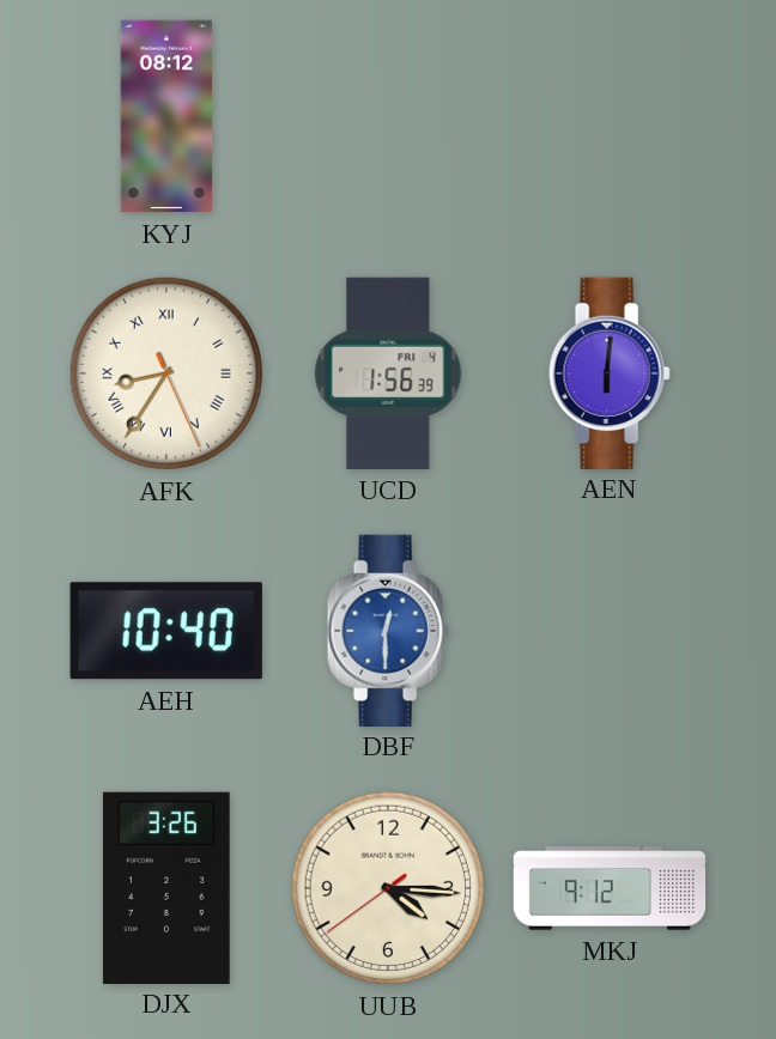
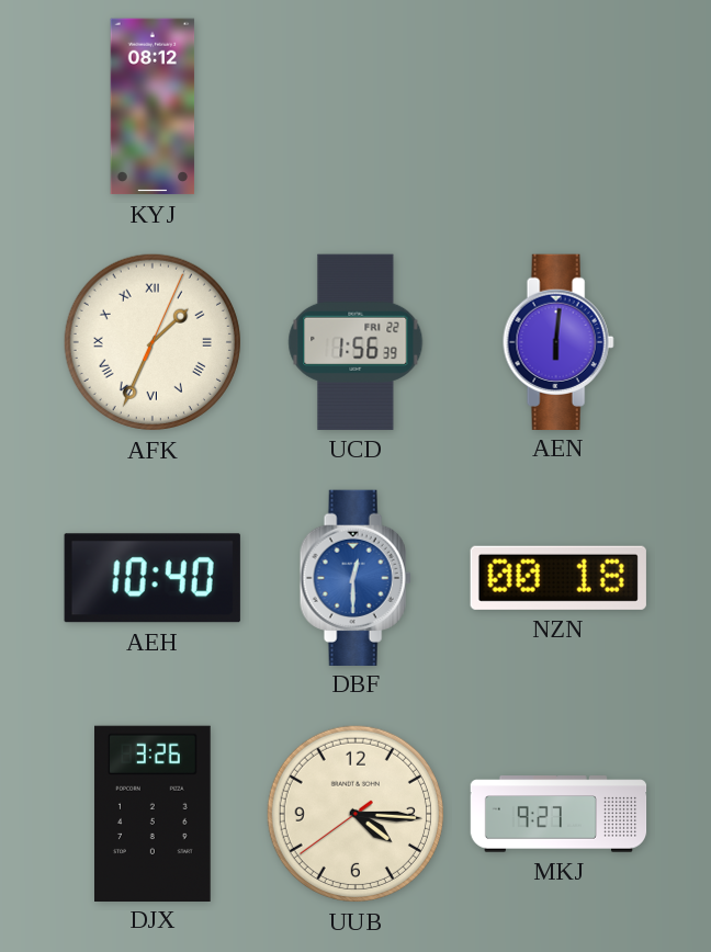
AFK: 8:35 -> 1:34 (153, 342)
UCD date: FRI 4 -> FRI 22 (356, 342)
NZN: none -> 00:18 (558, 578)
MKJ: 9:12 -> 9:27 (558, 814)
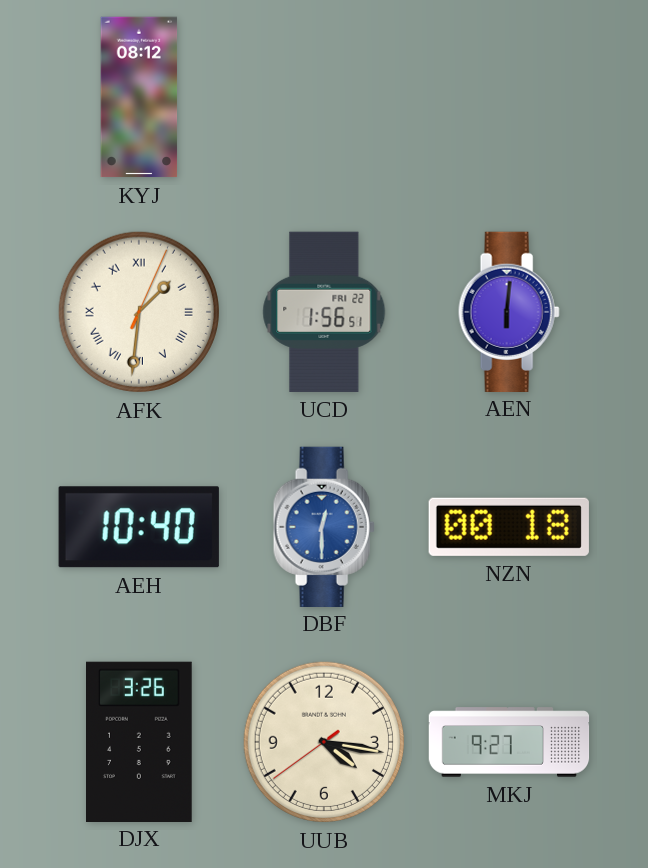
AFK: 1:34 -> 1:31 (139, 312)
UCD: 1:56:39 -> 1:56:51 (324, 312)
UUB: 4:15 -> 4:16 (324, 742)
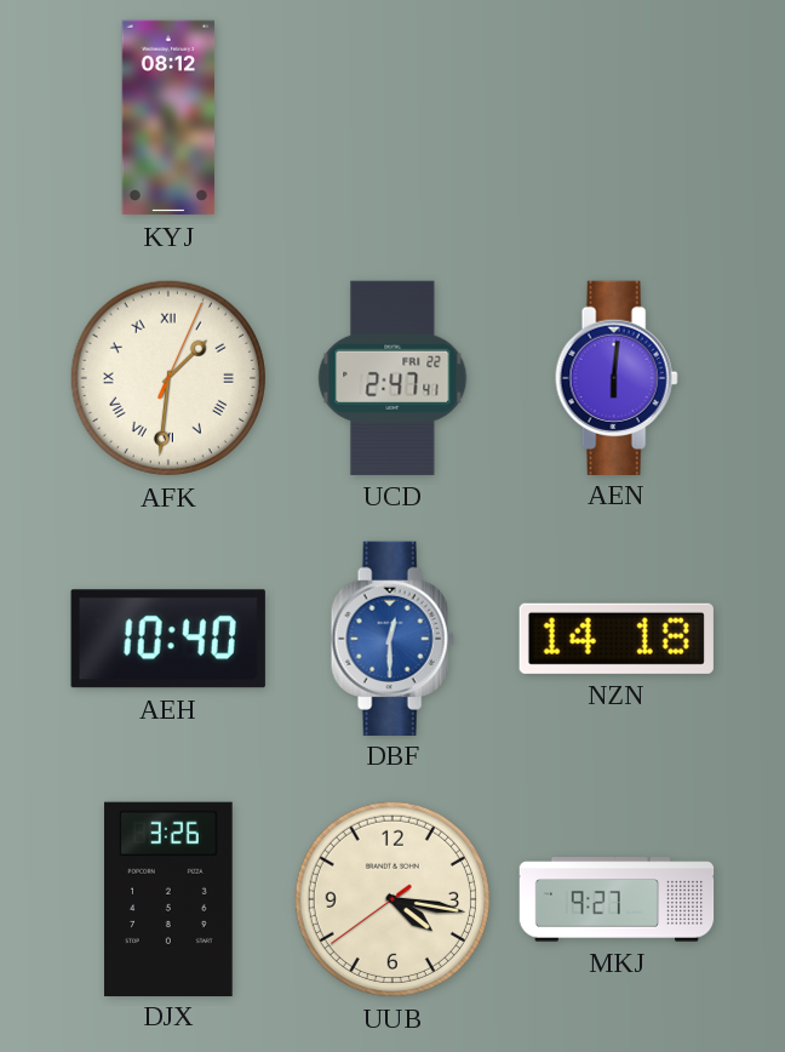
UCD: 1:56 -> 2:47 (392, 378)
NZN: 00:18 -> 14:18 (617, 639)
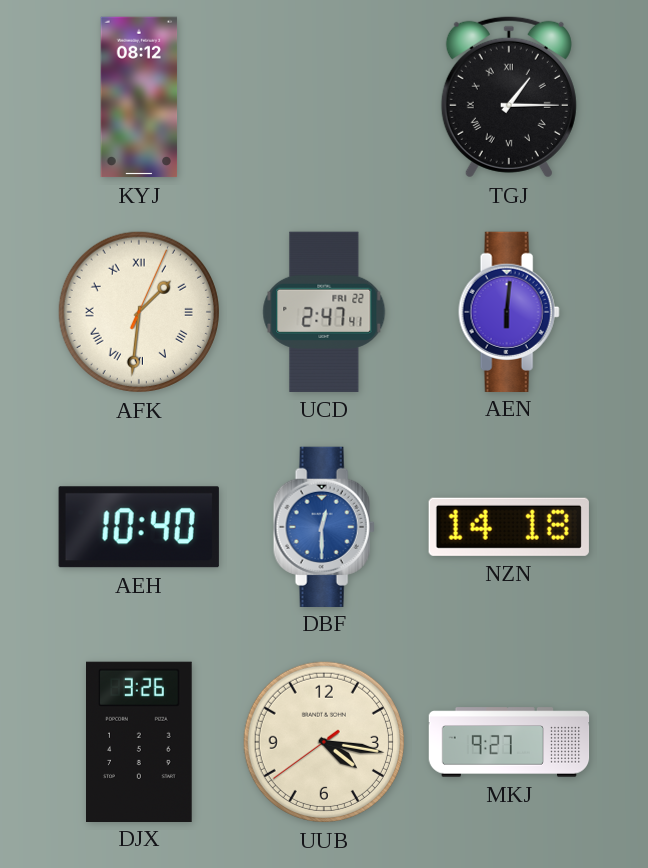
TGJ: none -> 1:15 (509, 97)
